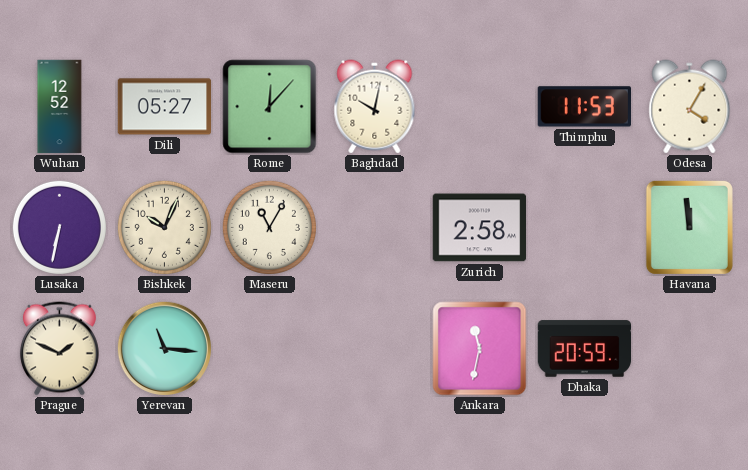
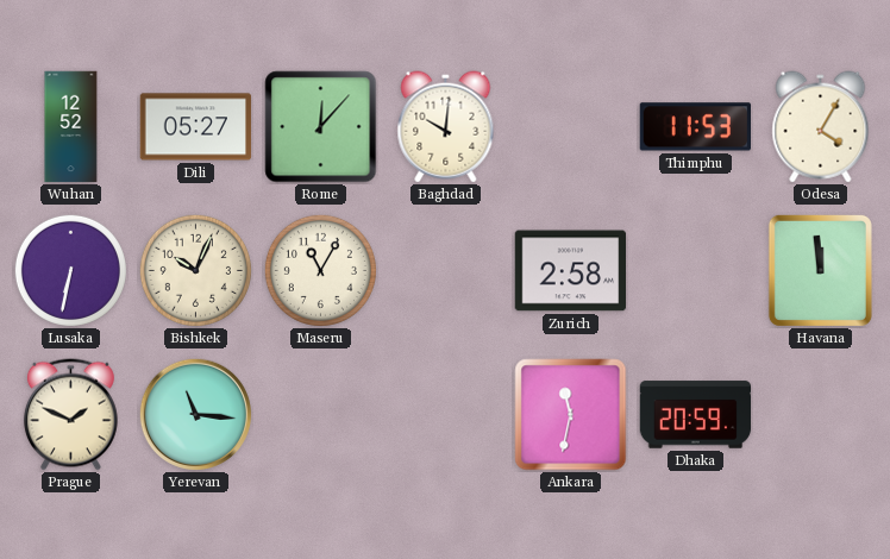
Baghdad: 10:02 -> 10:01 (446, 127)
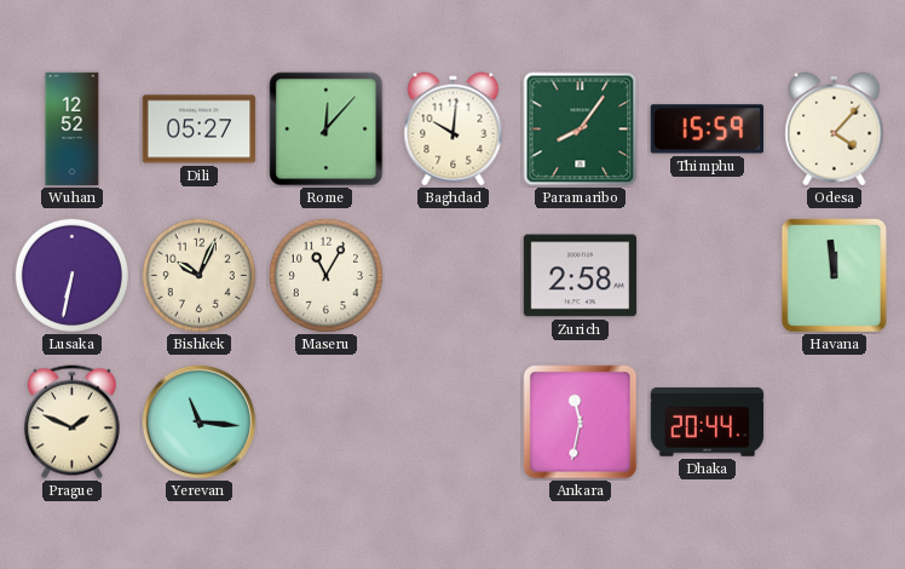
Paramaribo: none -> 8:06 (581, 130)
Thimphu: 11:53 -> 15:59 (707, 130)
Odesa: 4:05 -> 4:07 (835, 130)
Dhaka: 20:59 -> 20:44 (708, 423)
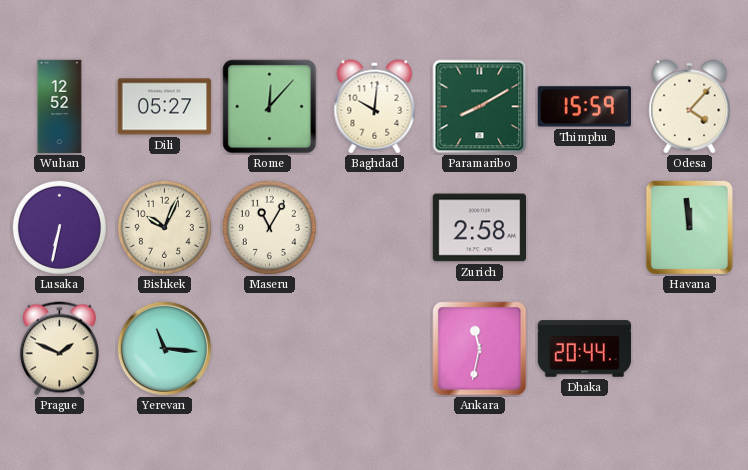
Paramaribo: 8:06 -> 8:10 (480, 107)
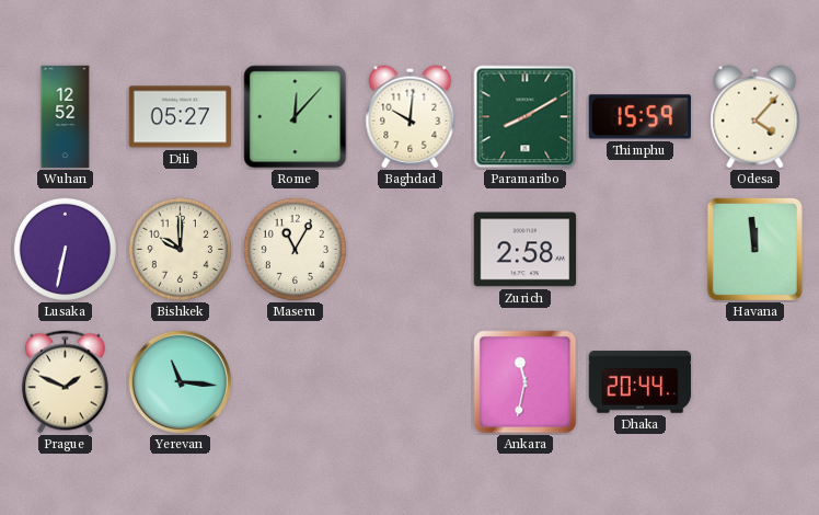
Bishkek: 10:04 -> 10:00 (180, 249)
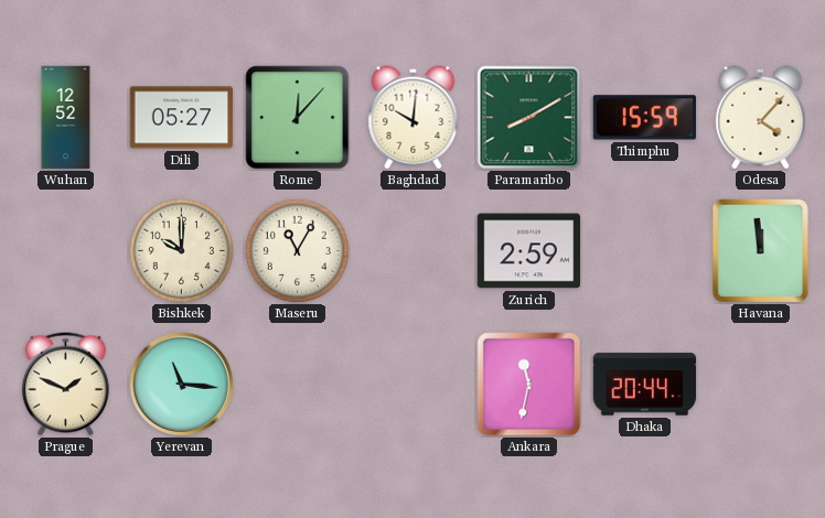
Lusaka: 6:32 -> none (65, 249)
Zurich: 2:58 -> 2:59 (529, 251)
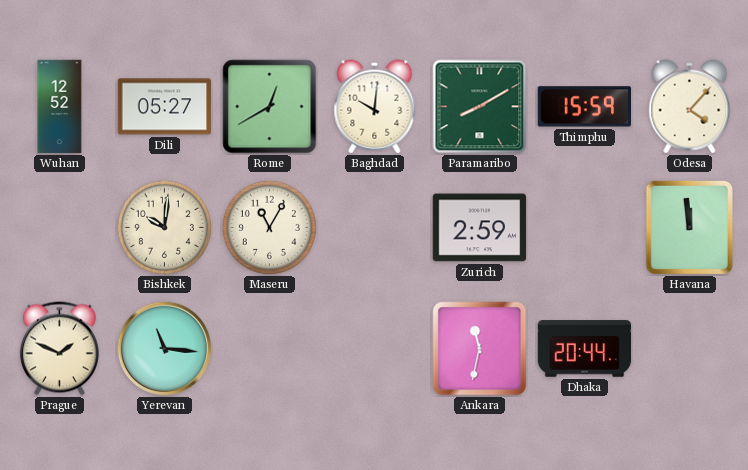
Rome: 12:07 -> 12:40 (270, 107)
Bishkek: 10:00 -> 10:01 (164, 227)
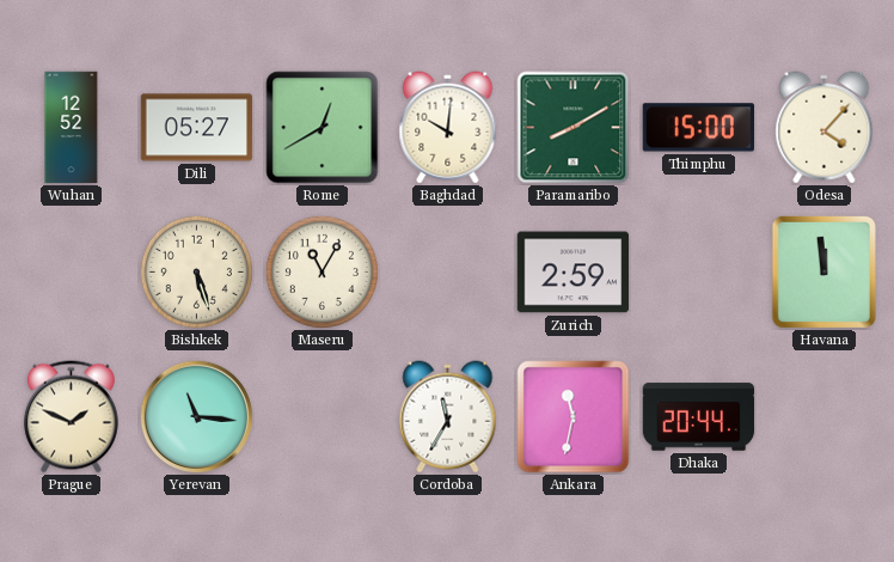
Thimphu: 15:59 -> 15:00 (698, 128)
Bishkek: 10:01 -> 5:27 (196, 271)
Cordoba: none -> 11:35 (448, 417)
